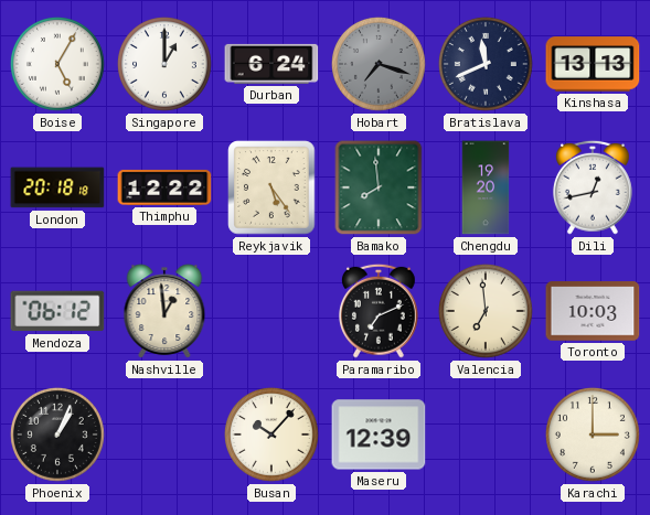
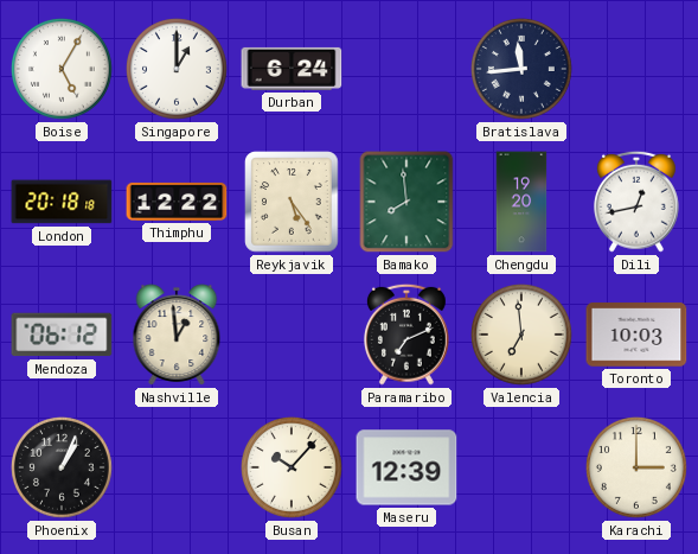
Hobart: 7:18 -> none (379, 64)
Bratislava: 11:41 -> 11:44 (521, 69)
Kinshasa: 13:13 -> none (593, 64)
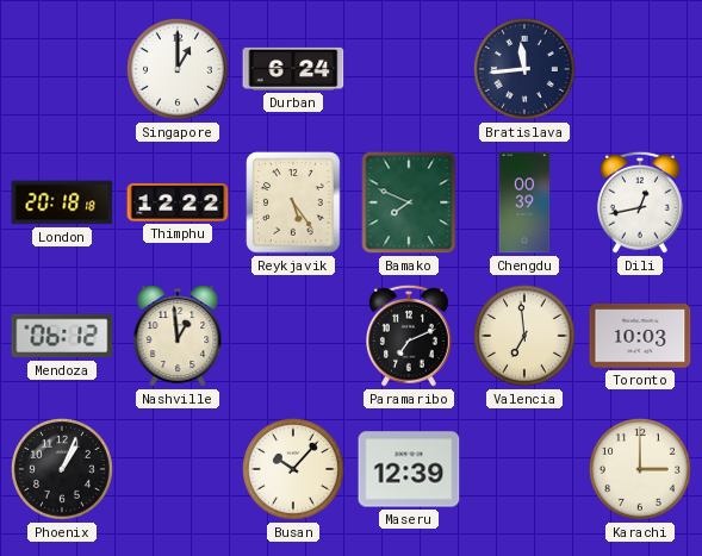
Boise: 5:05 -> none (62, 69)
Bamako: 7:59 -> 7:49 (409, 202)
Chengdu: 19:20 -> 00:39 (524, 202)
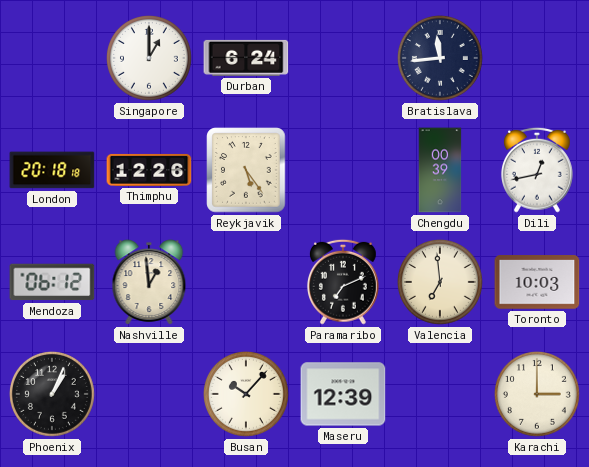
Thimphu: 12:22 -> 12:26 (149, 170)
Bamako: 7:49 -> none (409, 202)
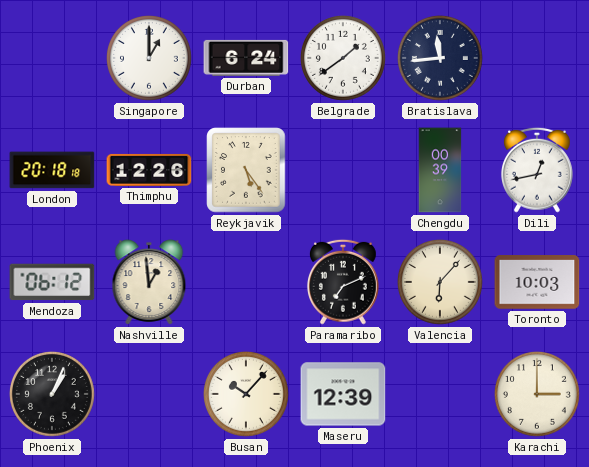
Belgrade: none -> 1:39 (343, 58)
Valencia: 6:59 -> 6:07 (440, 282)
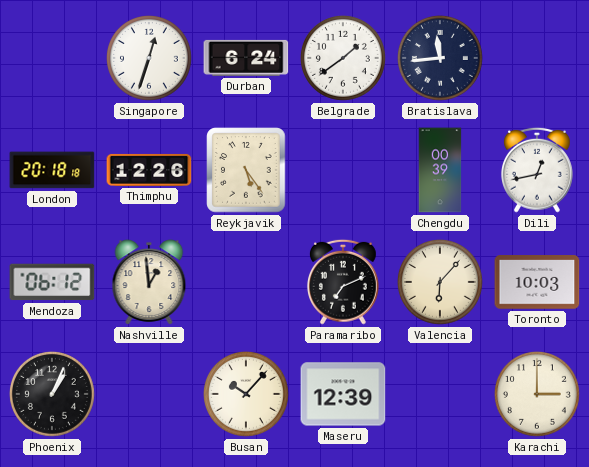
Singapore: 1:00 -> 12:33 (149, 58)
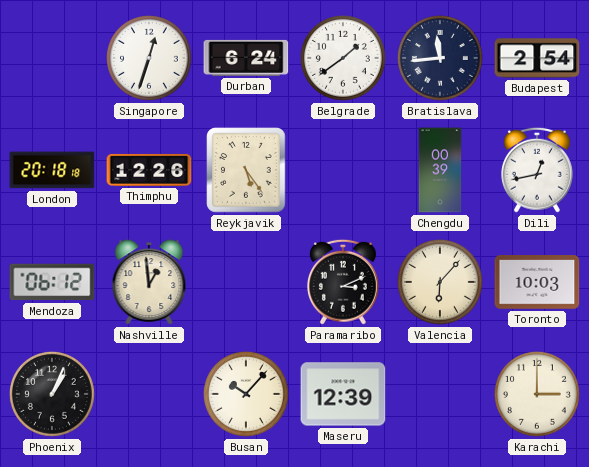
Budapest: none -> 2:54 (537, 58)
Paramaribo: 7:11 -> 3:11 (343, 282)
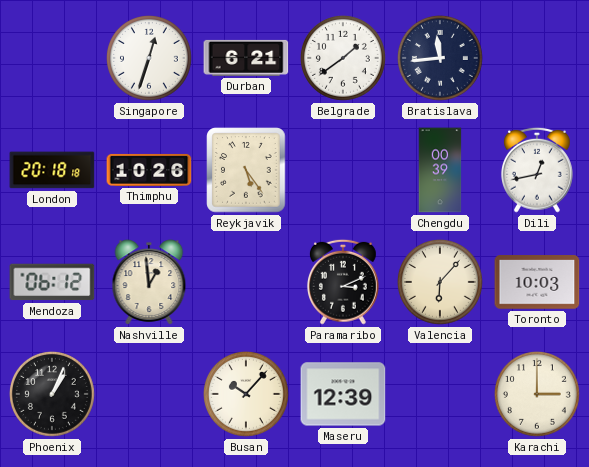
Durban: 6:24 -> 6:21 (246, 58)
Budapest: 2:54 -> none (537, 58)
Thimphu: 12:26 -> 10:26 (149, 170)
